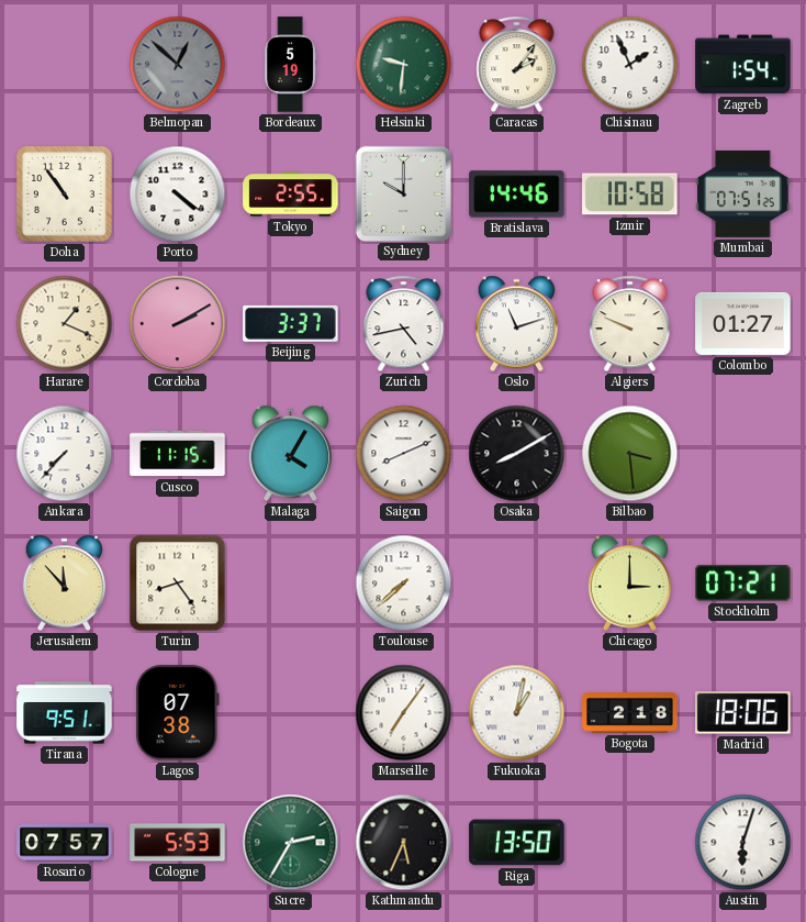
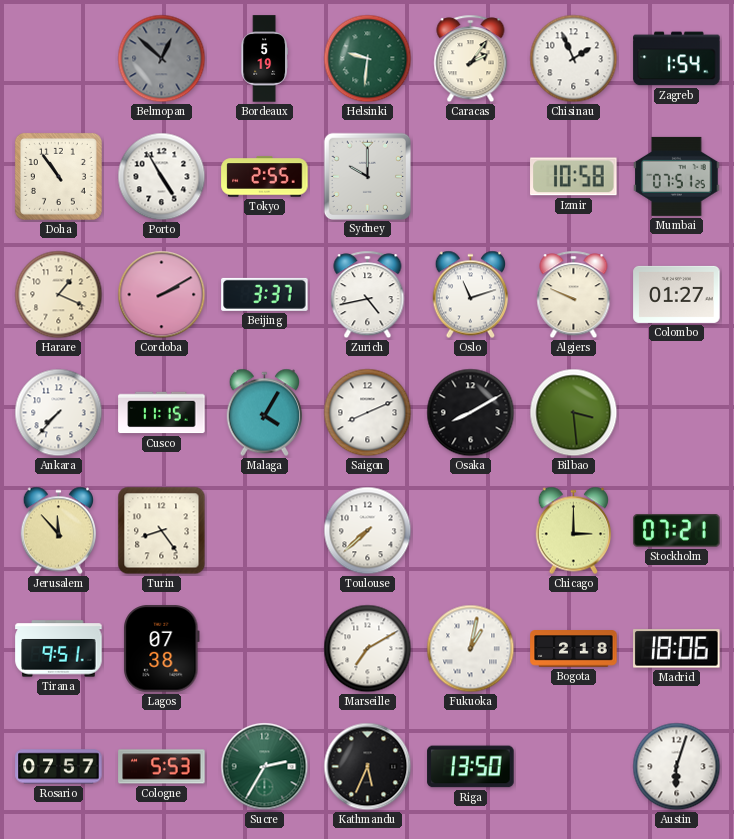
Porto: 4:21 -> 4:55 (162, 177)
Bratislava: 14:46 -> none (517, 195)
Marseille: 7:06 -> 7:10 (368, 649)
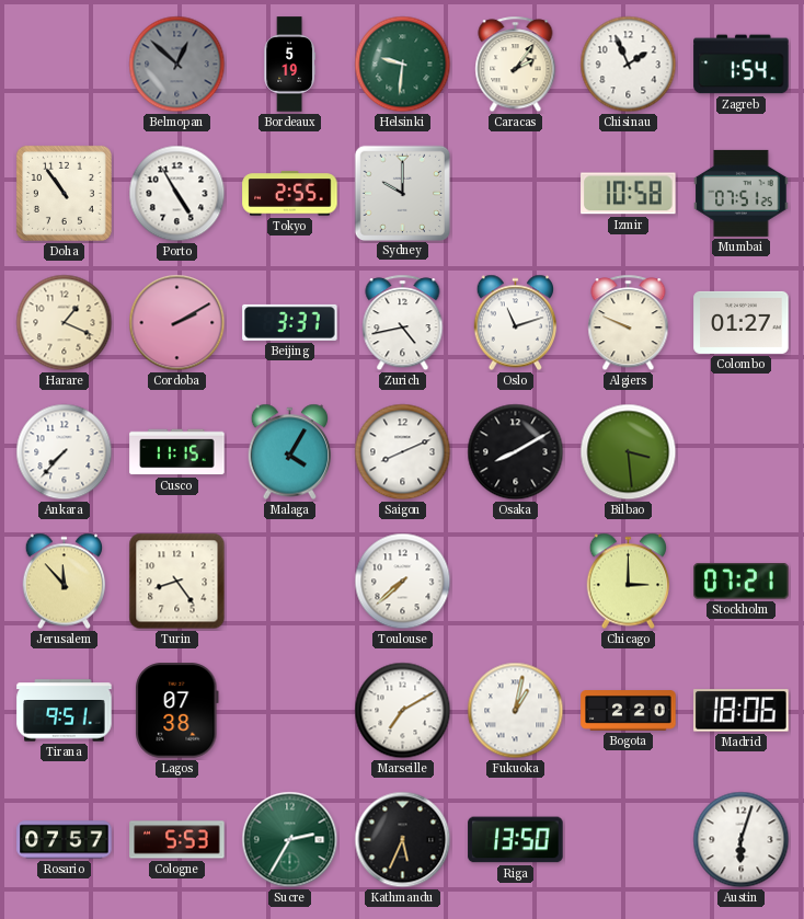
Bogota: 2:18 -> 2:20 (629, 711)
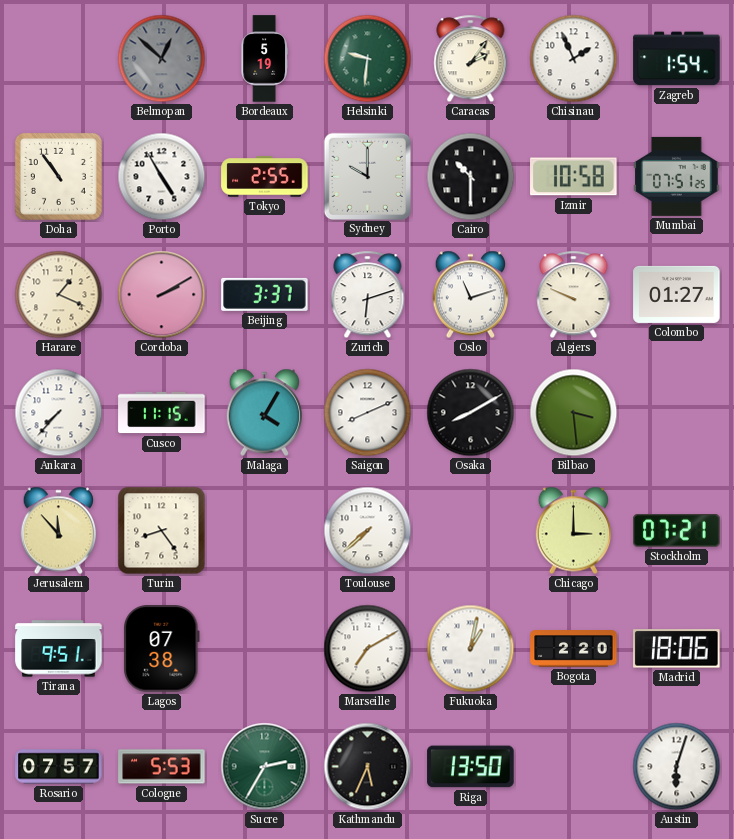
Cairo: none -> 10:30 (471, 177)
Zurich: 4:43 -> 6:12 (368, 295)
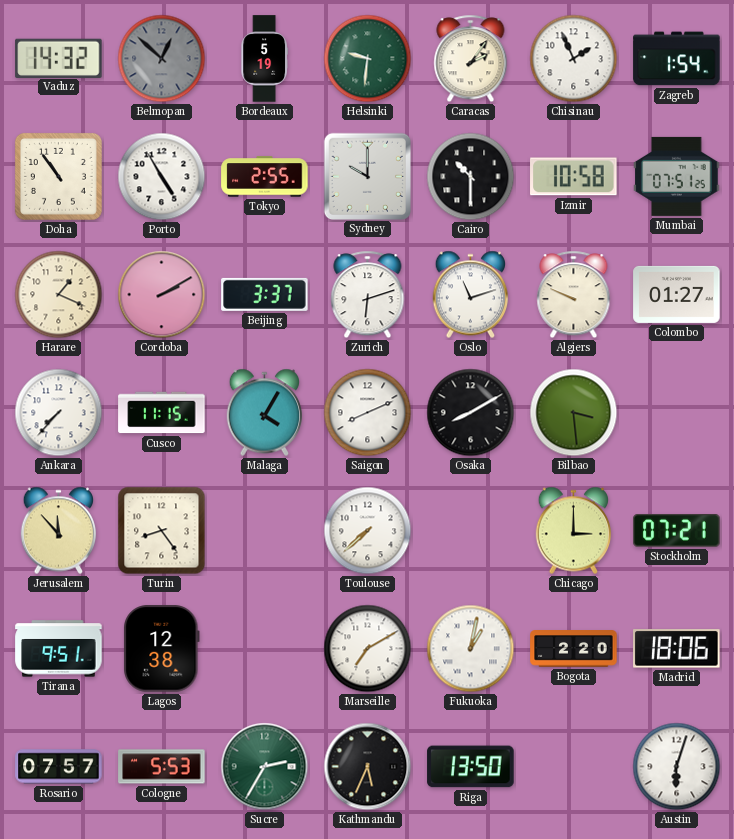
Vaduz: none -> 14:32 (59, 58)
Lagos: 07:38 -> 12:38 (162, 649)
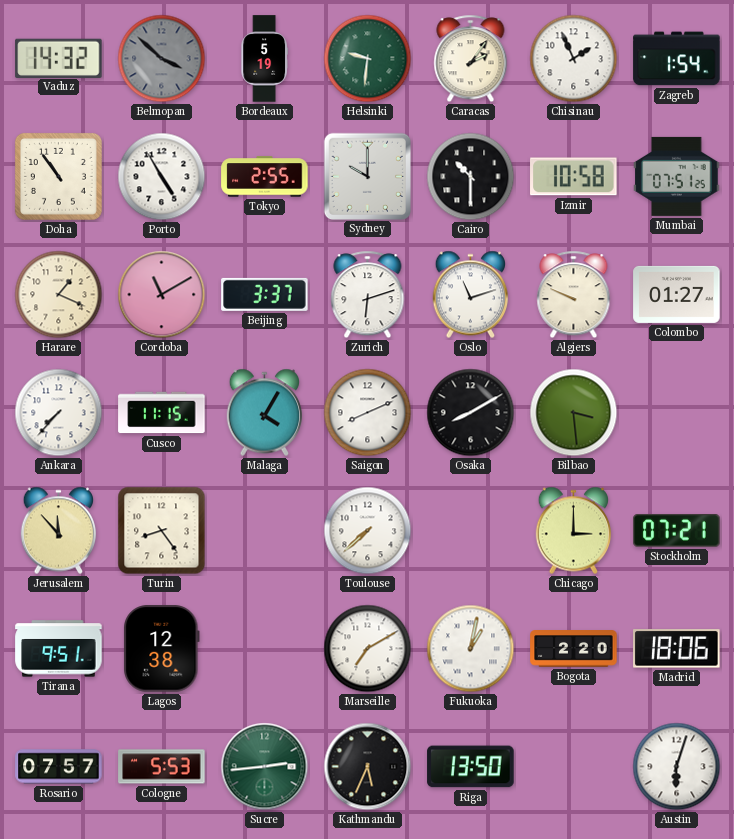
Belmopan: 12:52 -> 3:52 (162, 59)
Cordoba: 2:10 -> 11:10 (162, 295)
Sucre: 2:35 -> 2:44 (265, 767)
